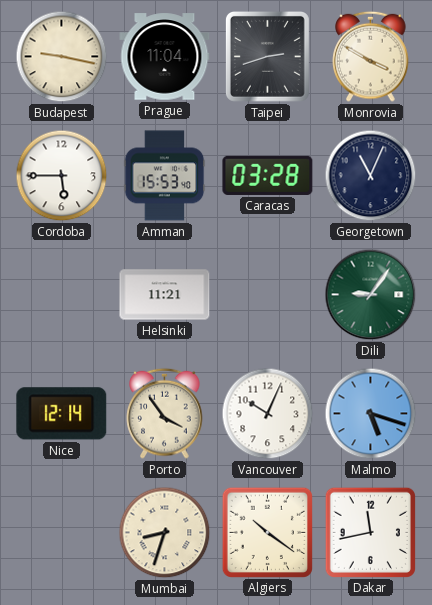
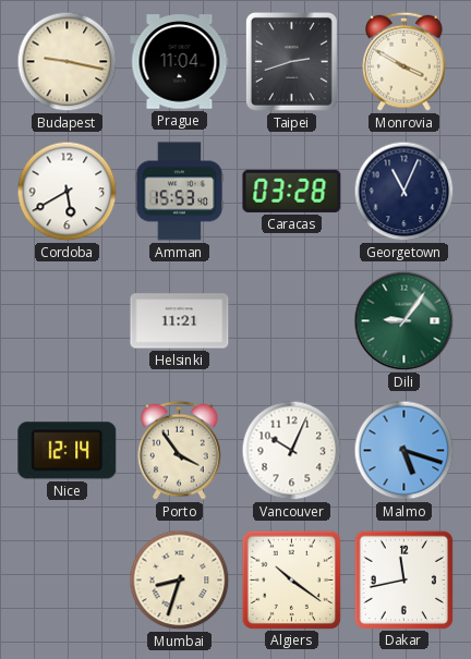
Cordoba: 5:45 -> 5:40 (68, 192)
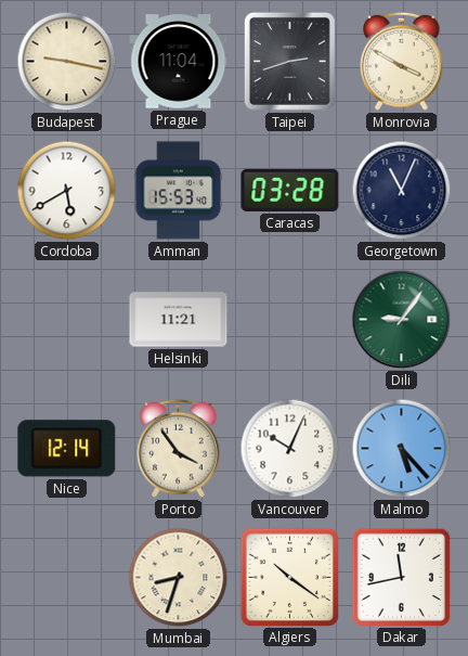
Malmo: 5:18 -> 5:23 (402, 449)
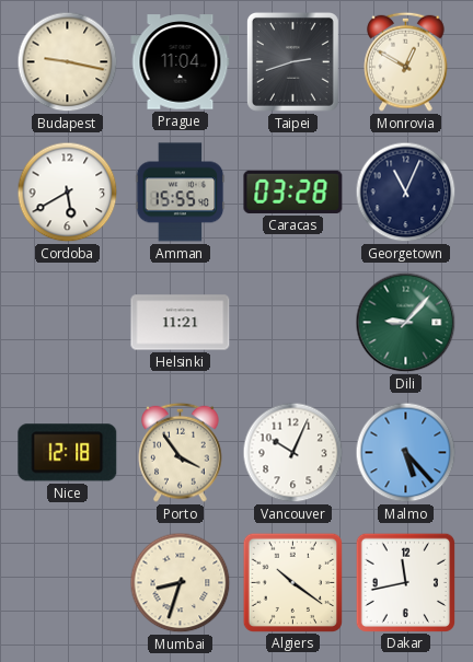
Monrovia: 3:50 -> 12:50 (406, 61)
Amman: 15:53 -> 15:55 (181, 193)
Dili: 9:06 -> 9:07 (406, 323)
Nice: 12:14 -> 12:18 (68, 453)
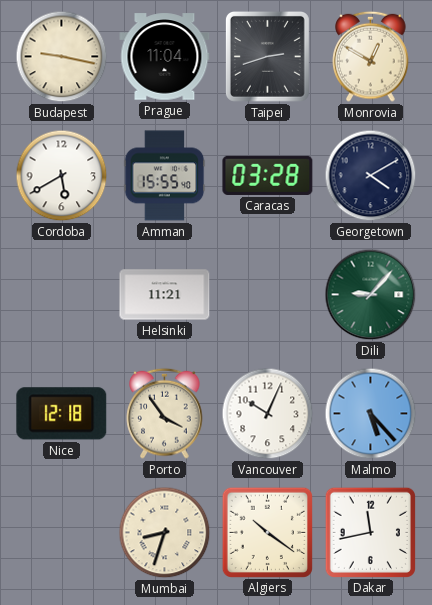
Georgetown: 11:04 -> 4:10 (371, 176)
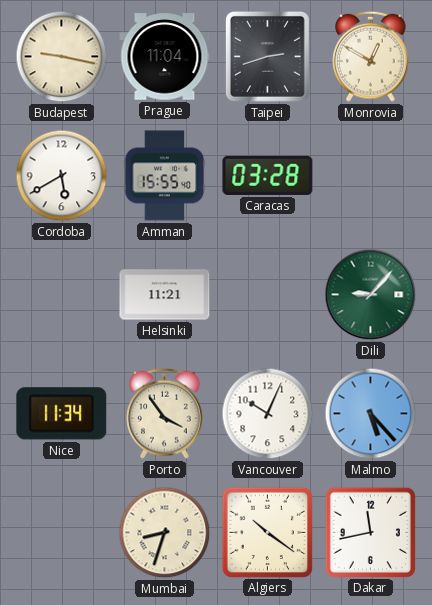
Georgetown: 4:10 -> none (371, 176)
Nice: 12:18 -> 11:34 (62, 414)
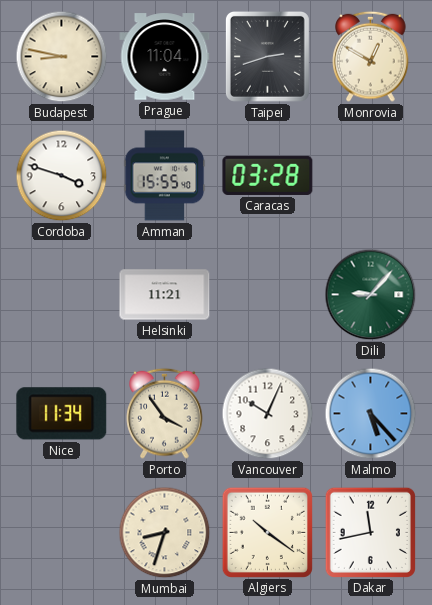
Budapest: 9:17 -> 8:47 (62, 57)
Cordoba: 5:40 -> 3:48 (62, 176)
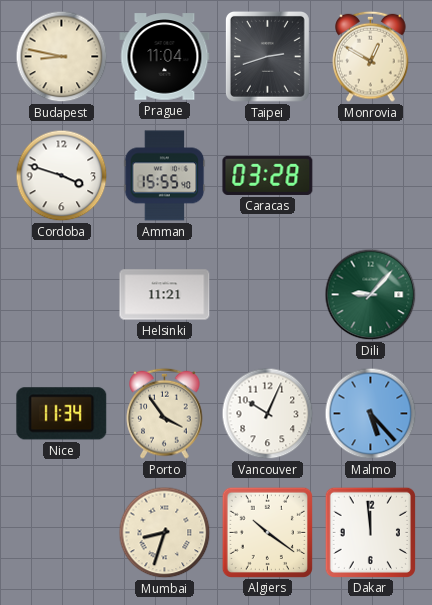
Dakar: 11:43 -> 11:59 (370, 532)
